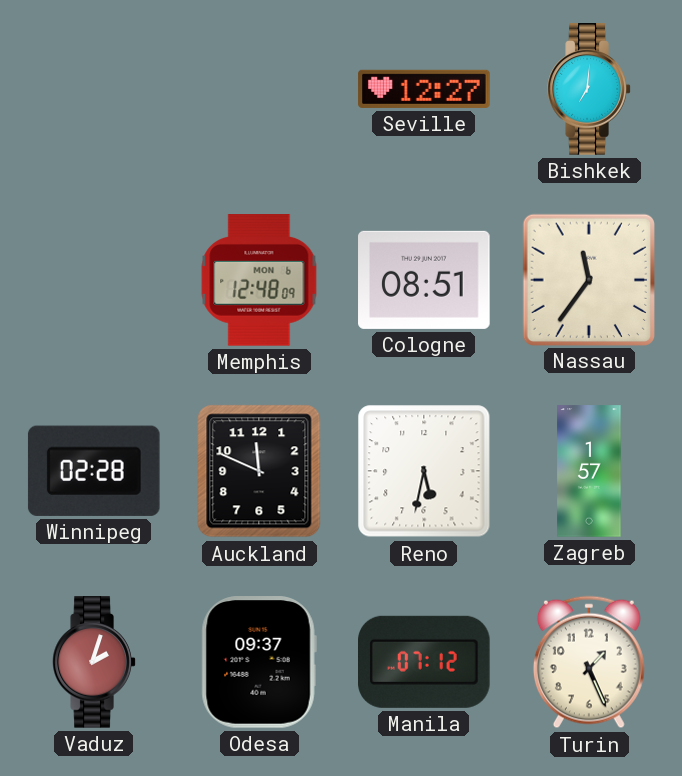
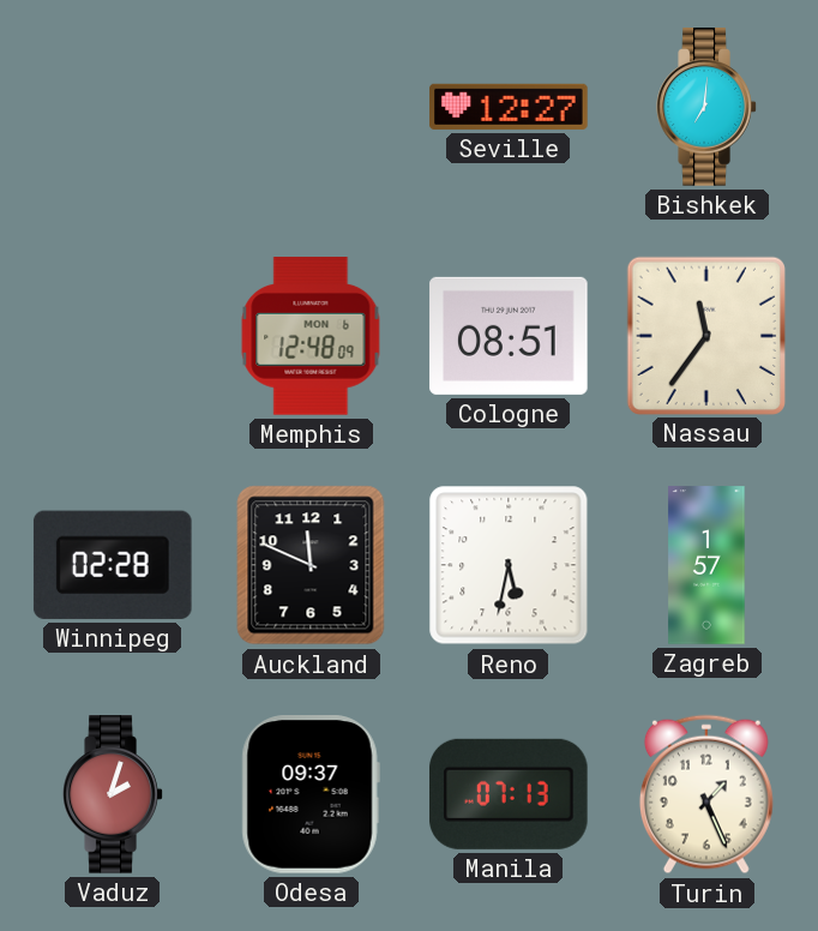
Manila: 07:12 -> 07:13 (510, 794)
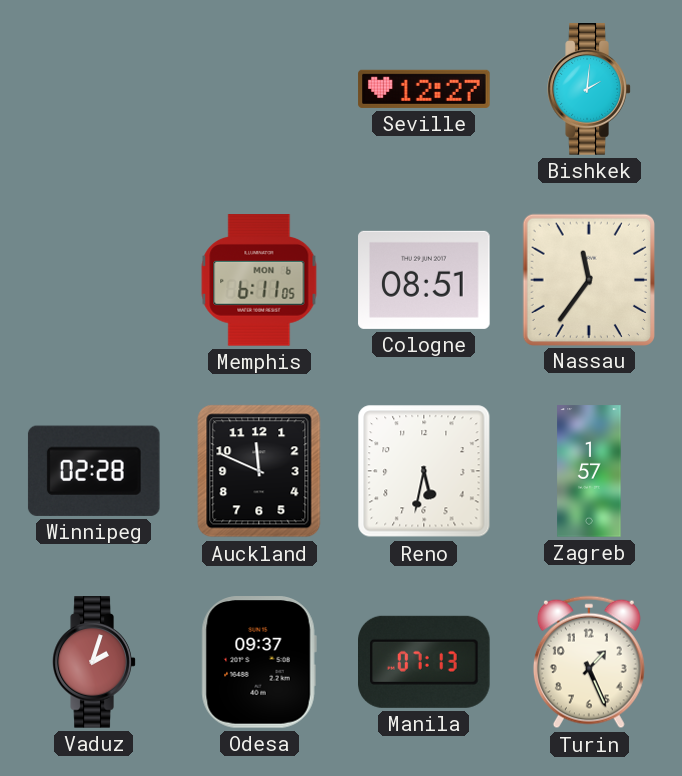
Bishkek: 7:01 -> 2:01 (589, 89)
Memphis: 12:48 -> 6:11 (259, 280)
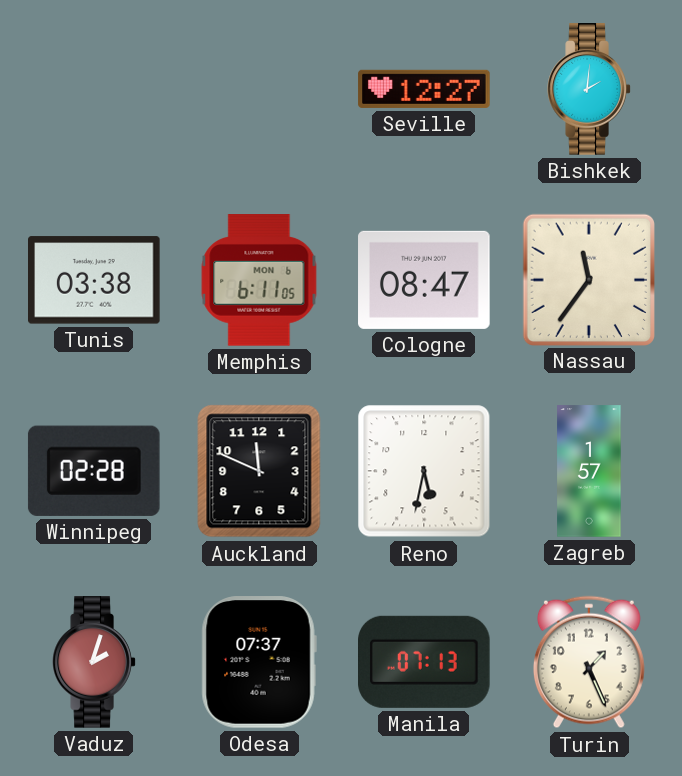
Tunis: none -> 03:38 (94, 280)
Cologne: 08:51 -> 08:47 (424, 280)
Odesa: 09:37 -> 07:37 (259, 662)
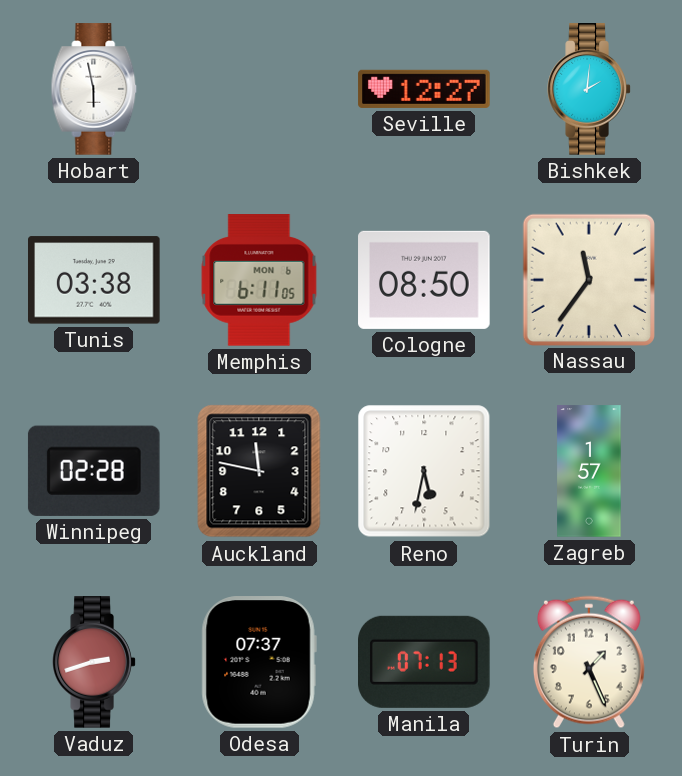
Hobart: none -> 5:58 (94, 89)
Cologne: 08:47 -> 08:50 (424, 280)
Auckland: 11:49 -> 11:47 (259, 471)
Vaduz: 2:03 -> 2:42 (94, 662)
